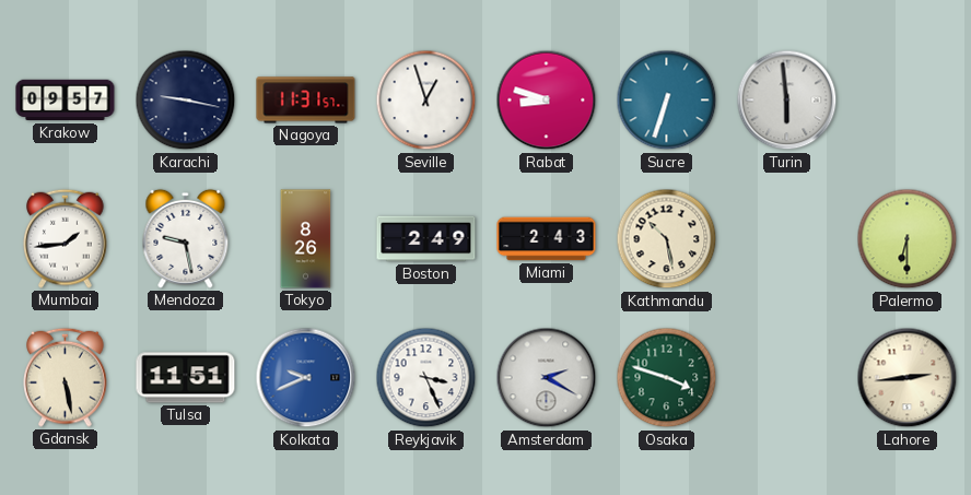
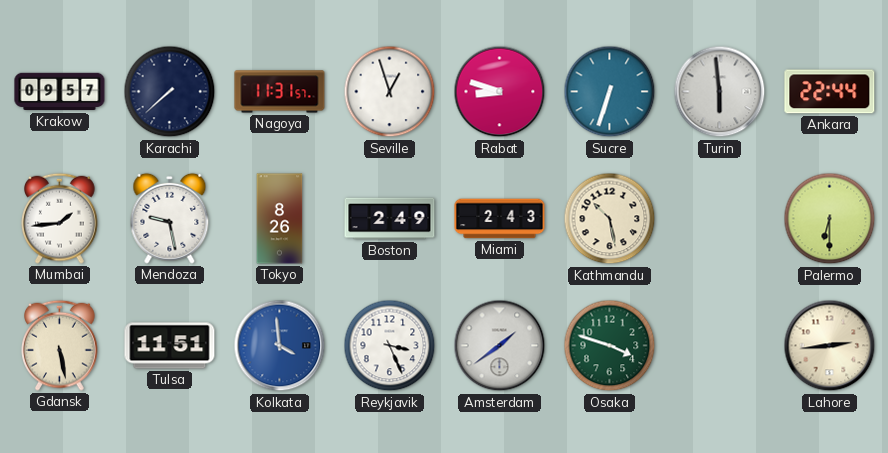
Karachi: 9:17 -> 7:38 (170, 92)
Ankara: none -> 22:44 (830, 92)
Kolkata: 9:41 -> 3:59 (280, 346)
Amsterdam: 2:20 -> 1:39 (500, 346)
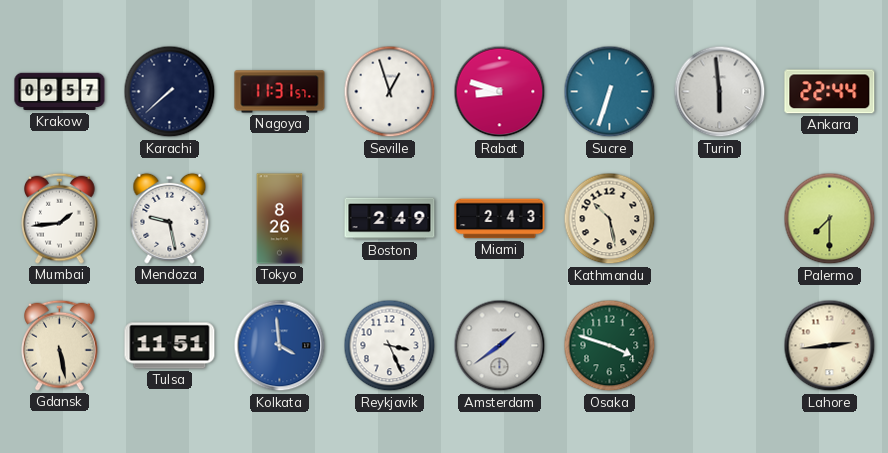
Palermo: 6:30 -> 7:30 (830, 219)
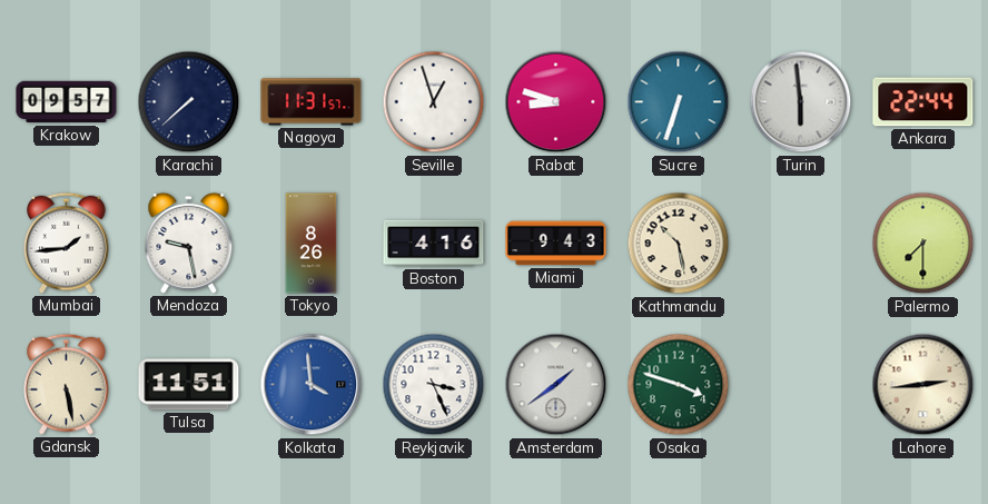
Boston: 2:49 -> 4:16 (434, 244)
Miami: 2:43 -> 9:43 (556, 244)
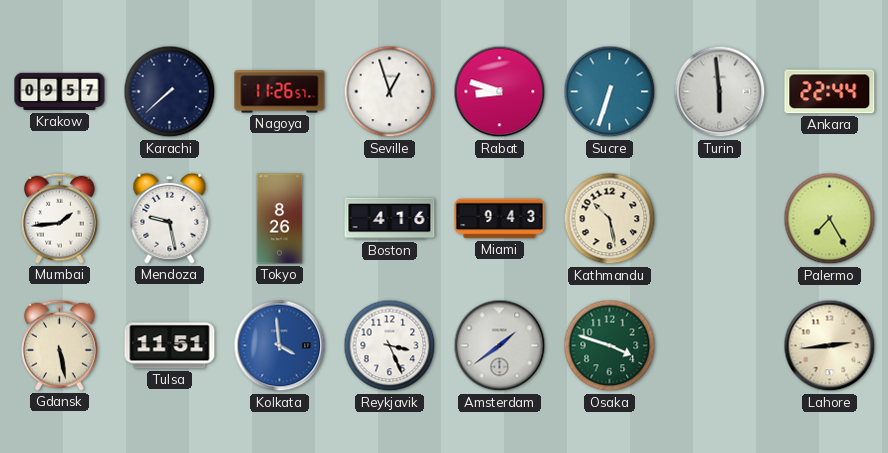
Nagoya: 11:31 -> 11:26 (280, 92)
Palermo: 7:30 -> 7:25 (830, 219)
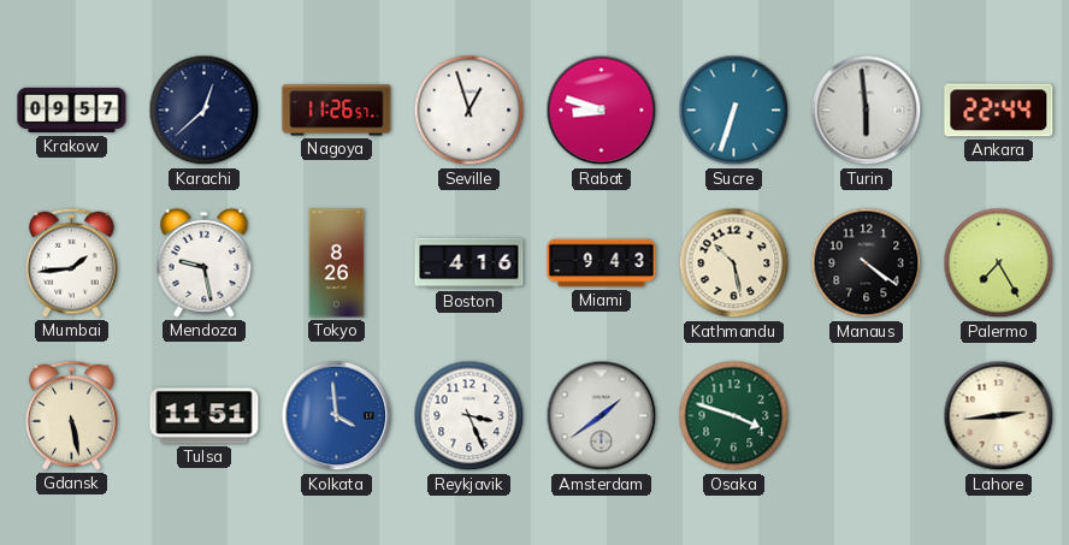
Karachi: 7:38 -> 12:38 (205, 111)
Manaus: none -> 4:21 (867, 263)
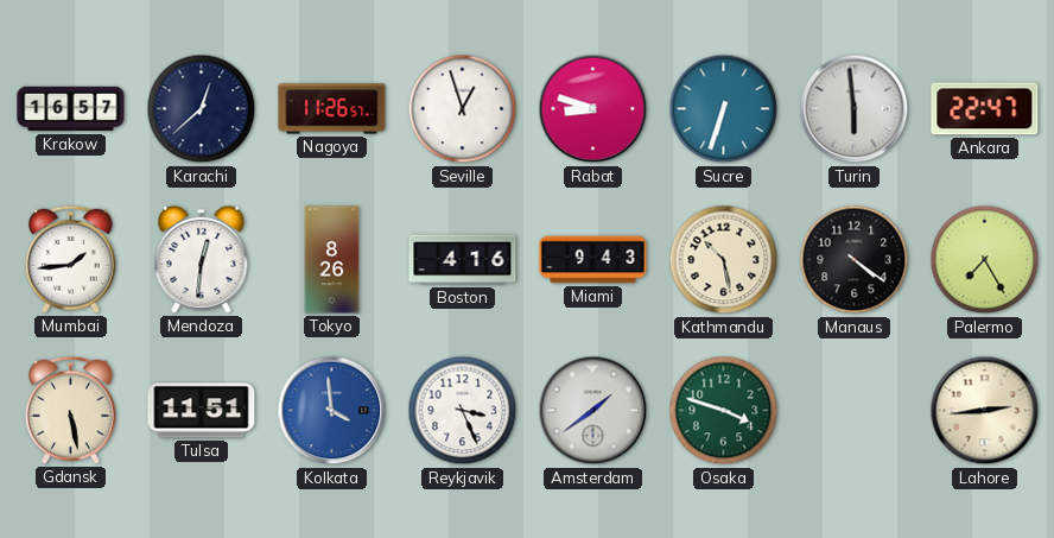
Krakow: 09:57 -> 16:57 (71, 109)
Ankara: 22:44 -> 22:47 (985, 109)
Mendoza: 9:28 -> 12:31 (202, 259)
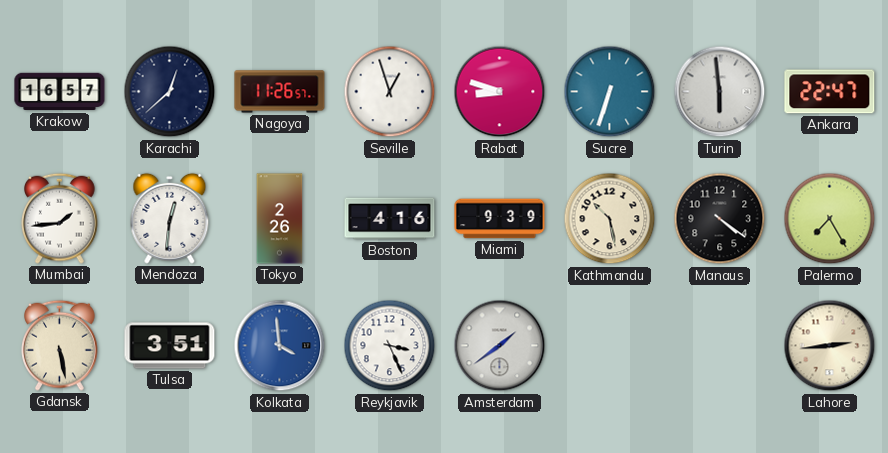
Tokyo: 8:26 -> 2:26 (280, 219)
Miami: 9:43 -> 9:39 (500, 219)
Tulsa: 11:51 -> 3:51 (170, 346)
Osaka: 3:48 -> none (724, 411)
